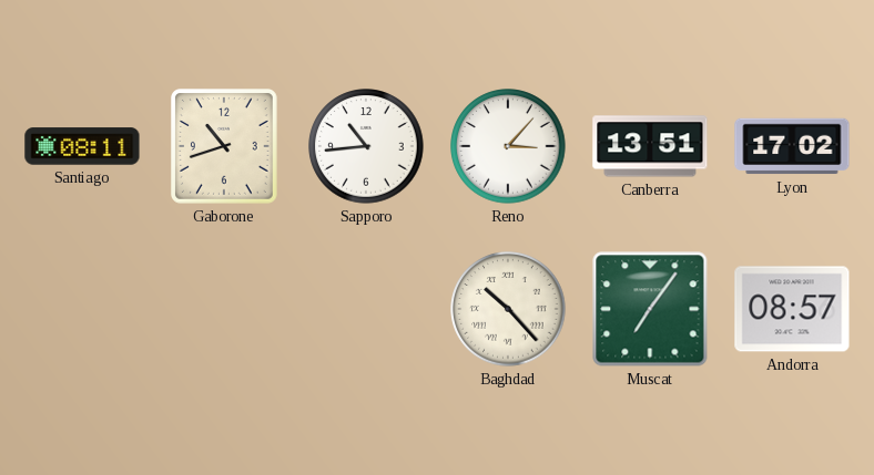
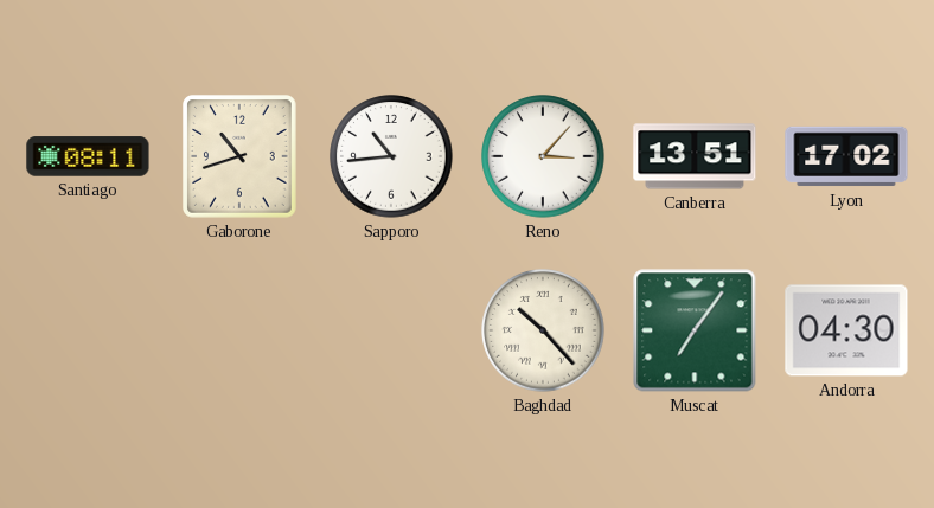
Andorra: 08:57 -> 04:30 (846, 330)
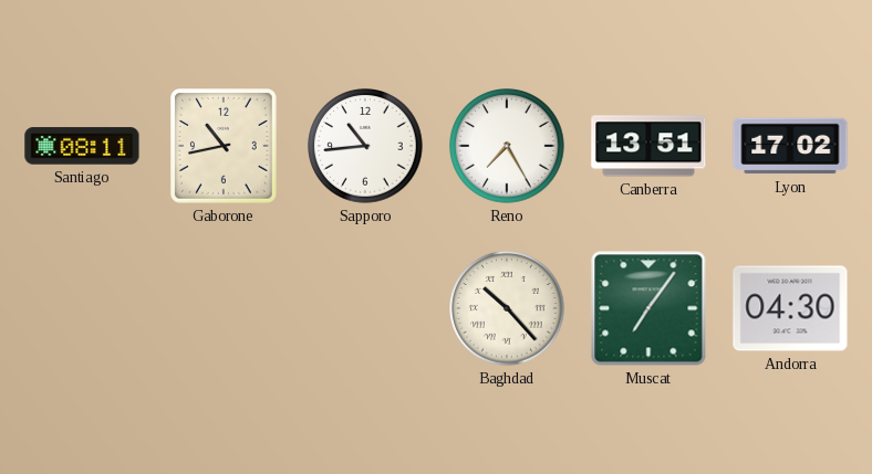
Gaborone: 10:42 -> 10:43 (225, 147)
Reno: 3:07 -> 7:25 (507, 146)
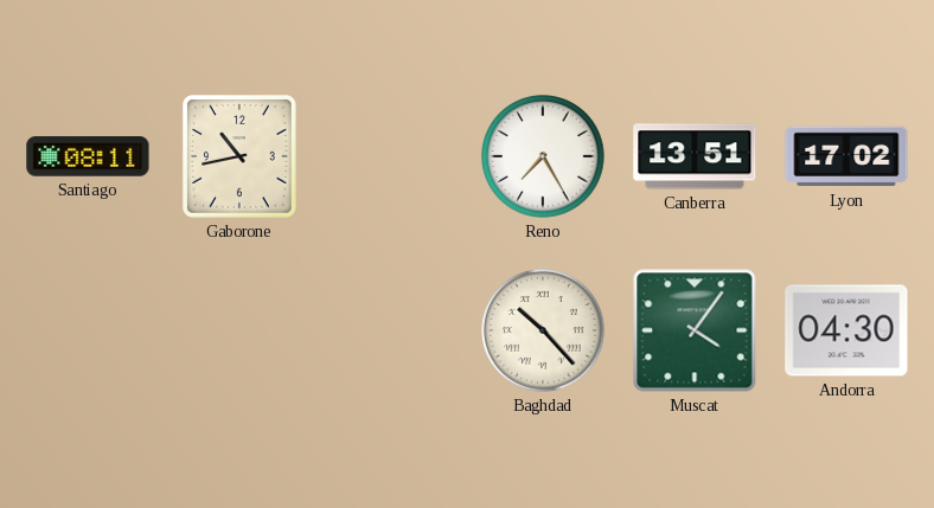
Sapporo: 10:44 -> none (365, 146)
Muscat: 7:06 -> 4:06 (695, 330)
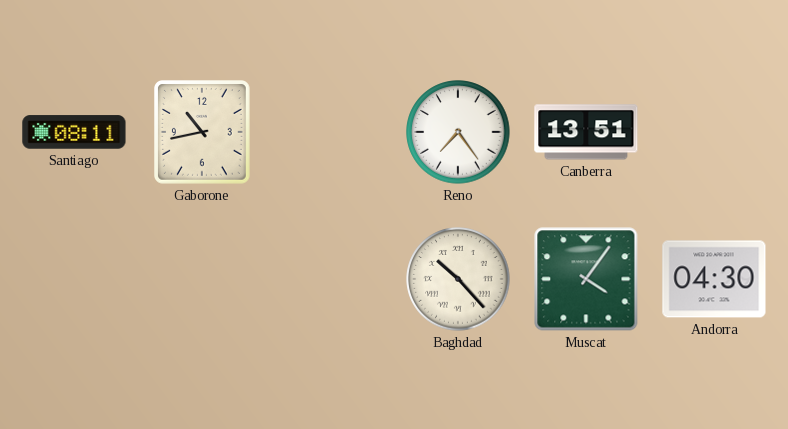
Reno: 7:25 -> 7:24 (458, 132)
Lyon: 17:02 -> none (846, 156)
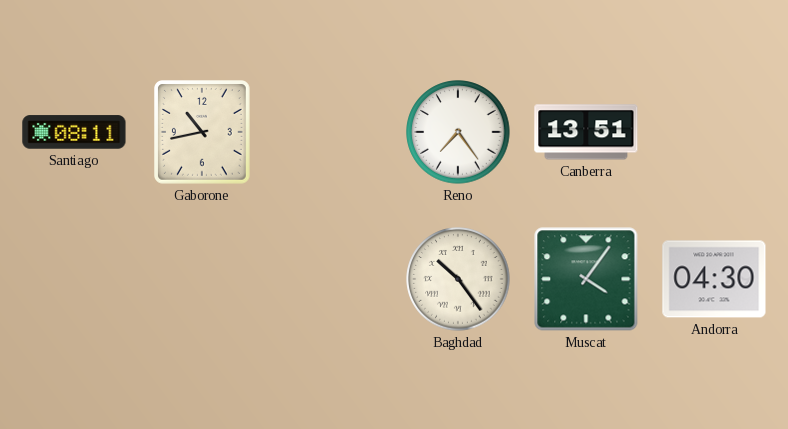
Baghdad: 10:23 -> 10:24 (458, 279)
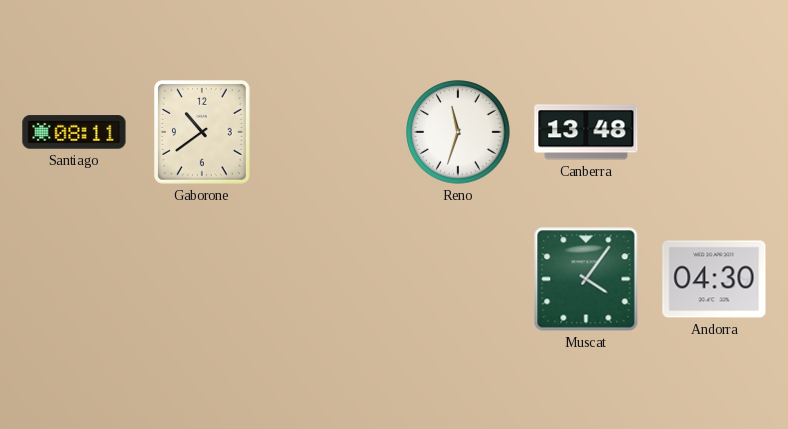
Gaborone: 10:43 -> 10:39 (203, 133)
Reno: 7:24 -> 11:33 (458, 132)
Canberra: 13:51 -> 13:48 (586, 132)
Baghdad: 10:24 -> none (458, 279)
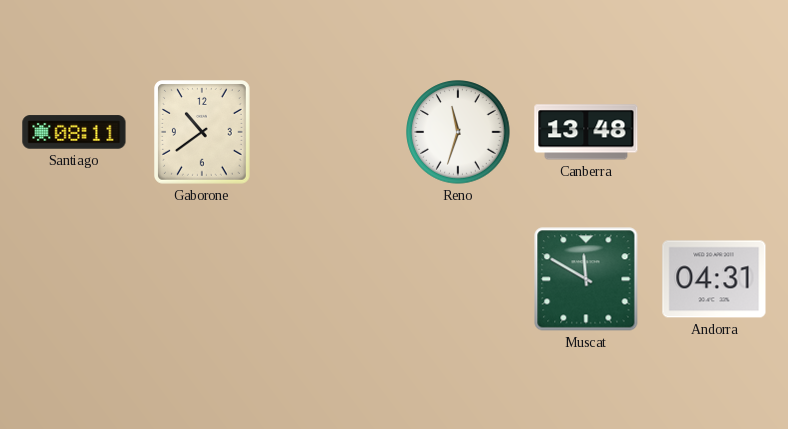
Muscat: 4:06 -> 11:50 (586, 279)
Andorra: 04:30 -> 04:31 (714, 279)
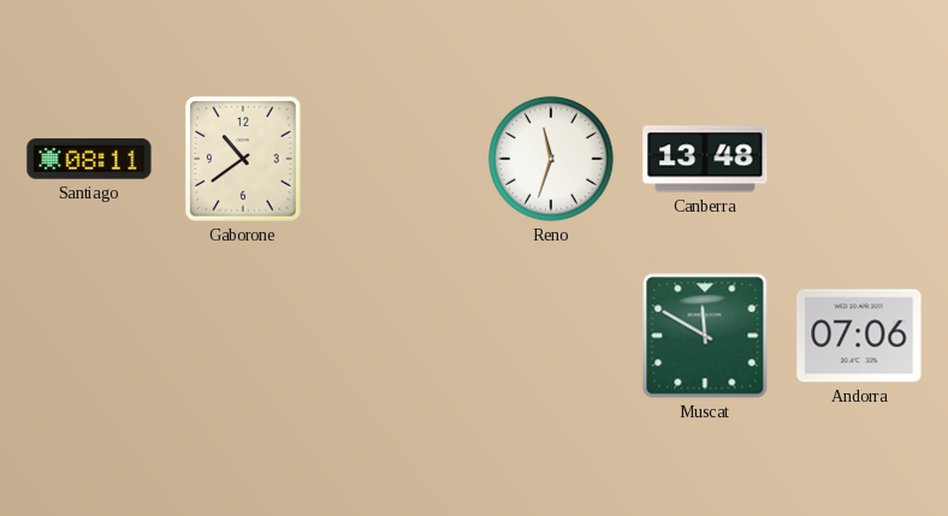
Andorra: 04:31 -> 07:06 (859, 336)
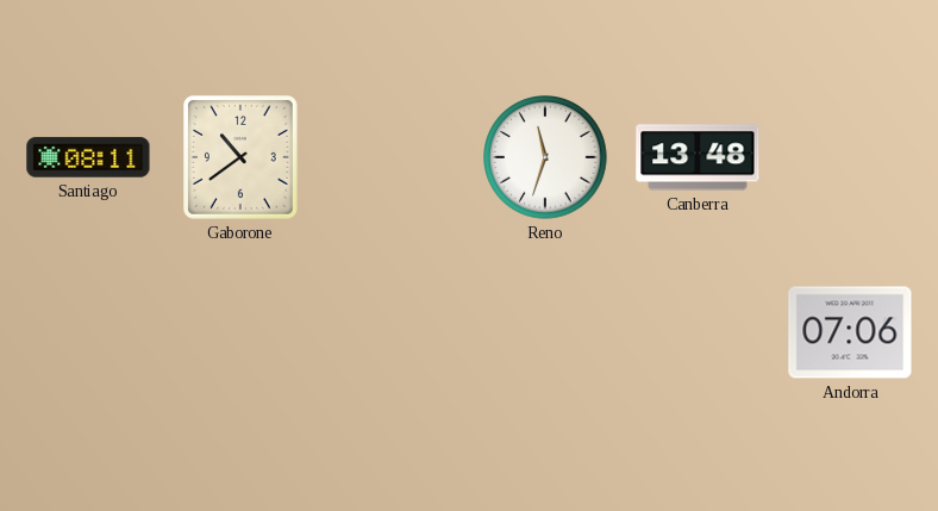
Muscat: 11:50 -> none (705, 336)
